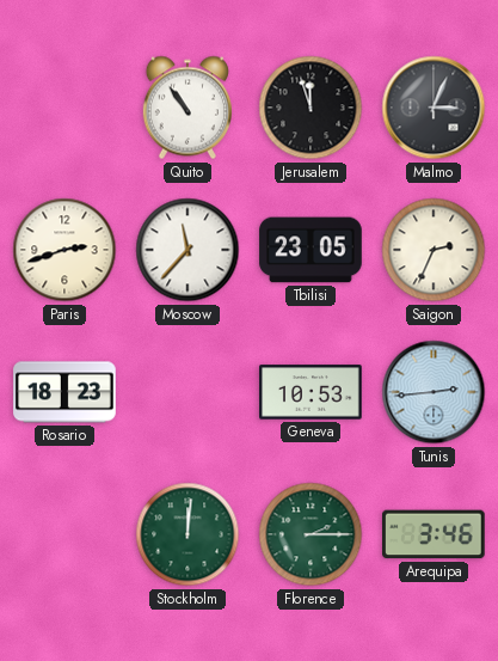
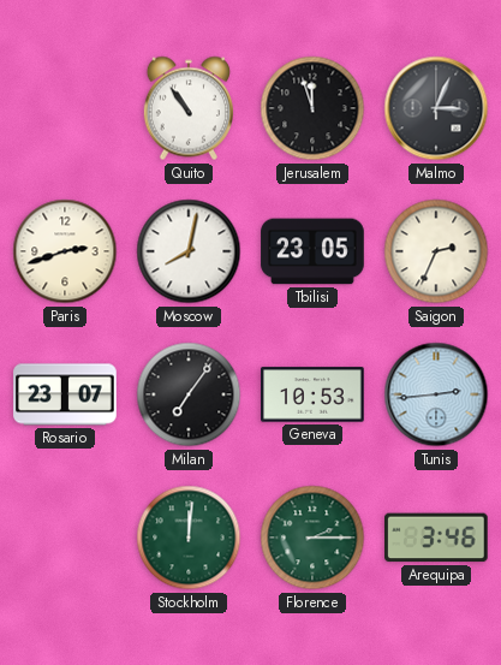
Moscow: 11:37 -> 8:02 (189, 251)
Rosario: 18:23 -> 23:07 (65, 394)
Milan: none -> 7:06 (189, 394)
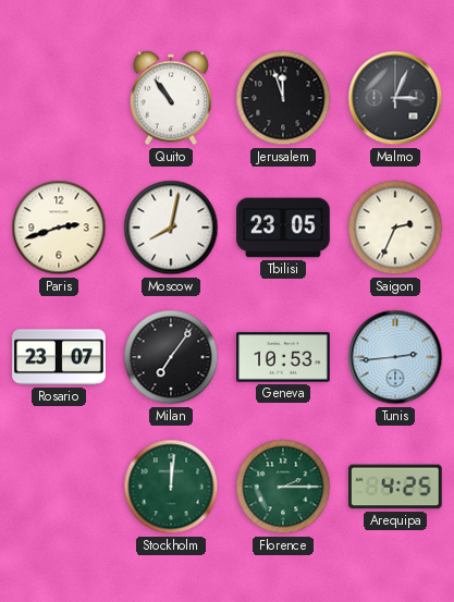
Arequipa: 3:46 -> 4:25 (396, 487)
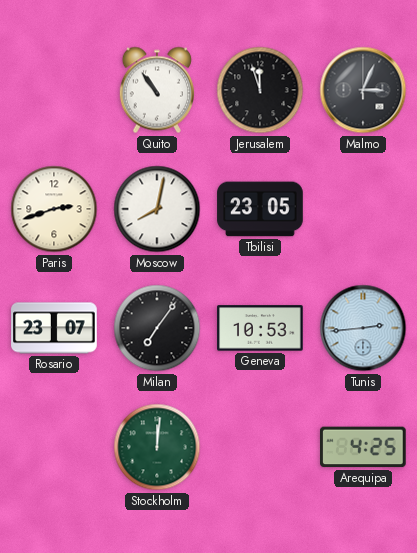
Saigon: 2:34 -> none (395, 228)
Florence: 2:15 -> none (283, 487)
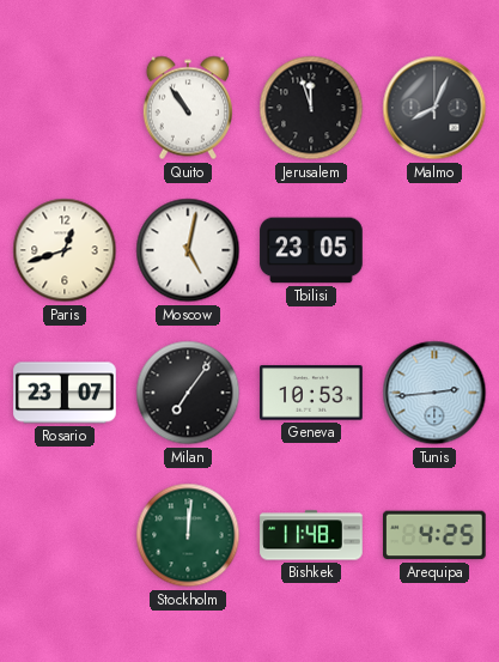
Malmo: 3:04 -> 8:04 (434, 108)
Paris: 2:42 -> 12:42 (65, 250)
Moscow: 8:02 -> 5:02 (188, 250)
Bishkek: none -> 11:48 (311, 535)
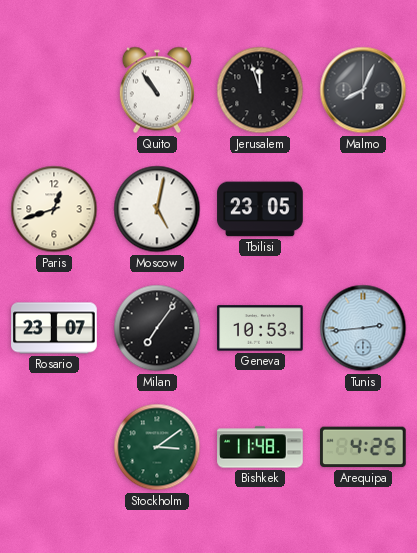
Stockholm: 12:01 -> 3:09 (157, 447)
